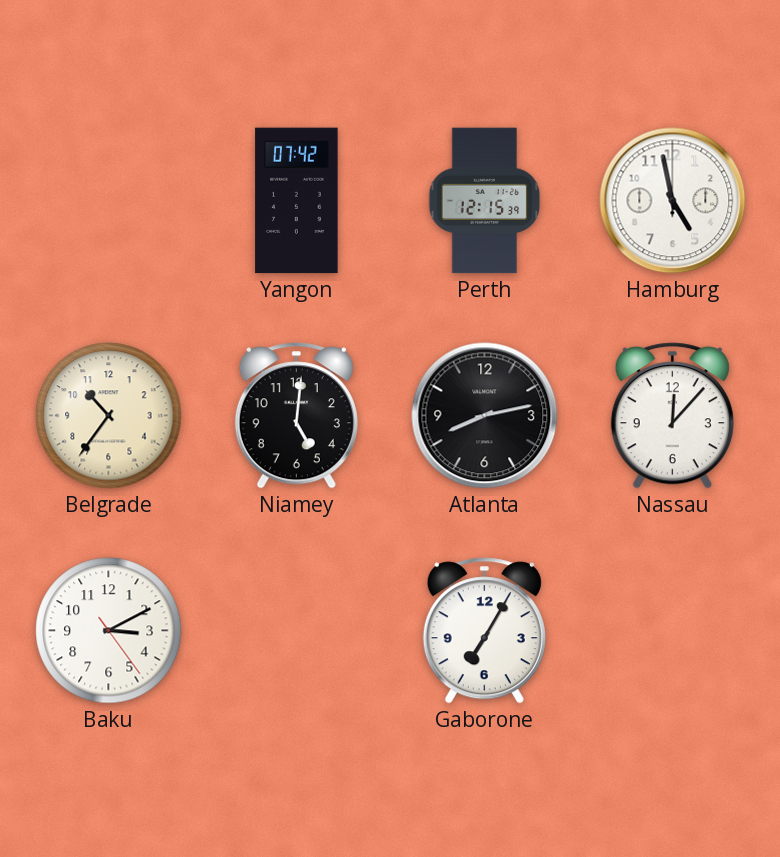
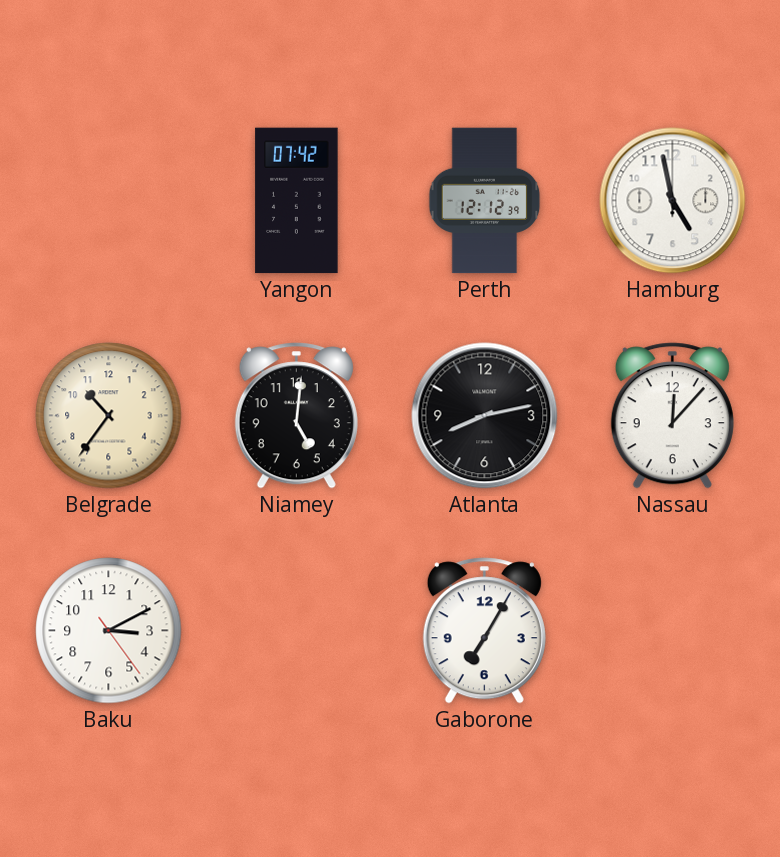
Perth: 12:15 -> 12:12 (485, 201)
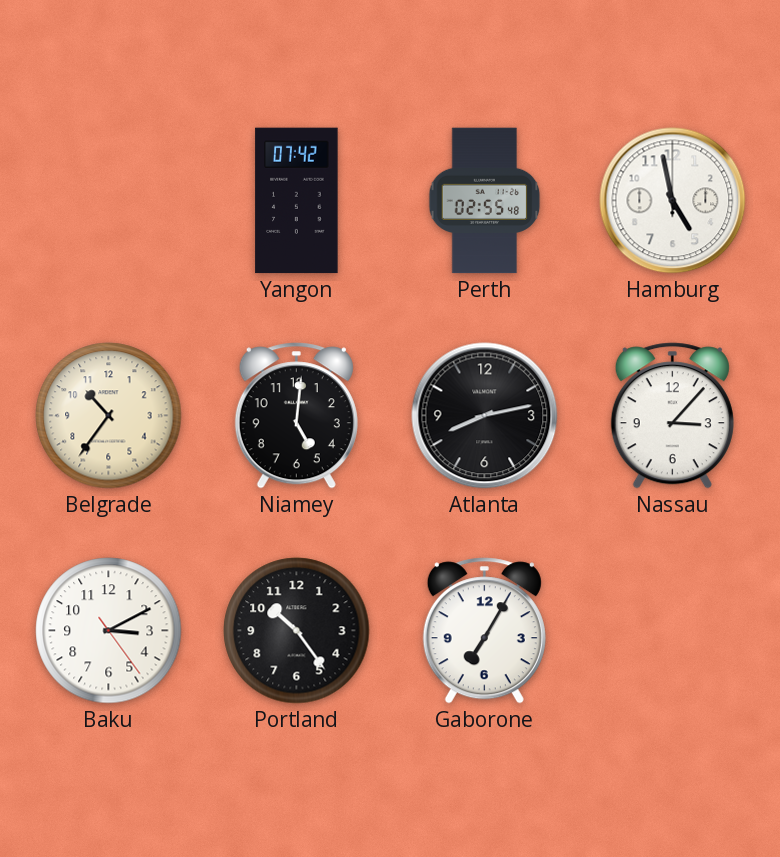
Perth: 12:12 -> 02:55 (485, 201)
Nassau: 12:07 -> 3:07 (672, 416)
Portland: none -> 10:24 (297, 631)
